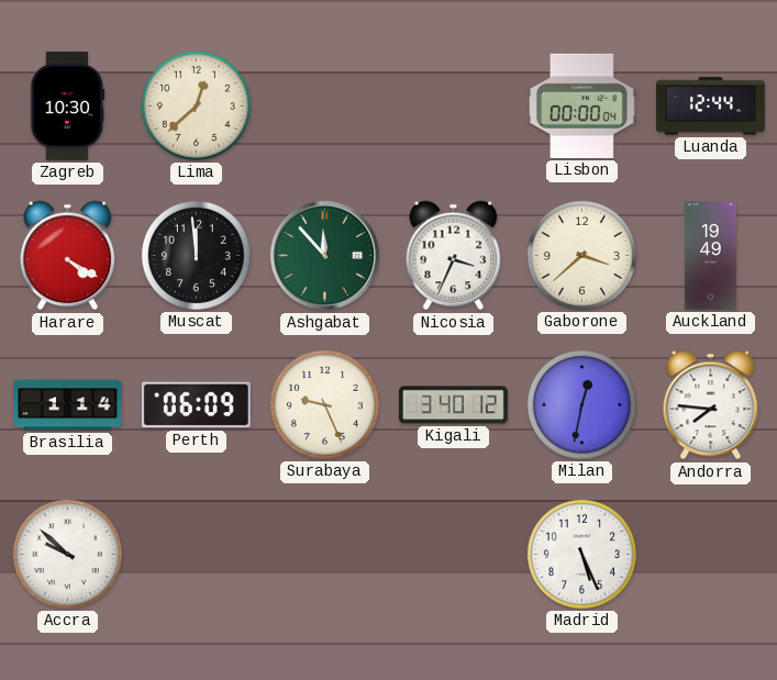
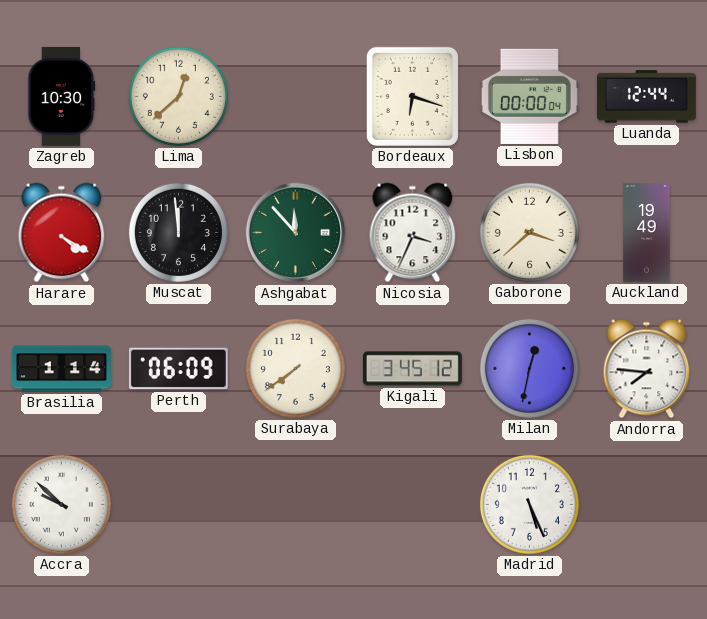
Bordeaux: none -> 6:18 (412, 96)
Surabaya: 9:26 -> 7:39 (295, 368)
Kigali: 3:40 -> 3:45 (412, 369)
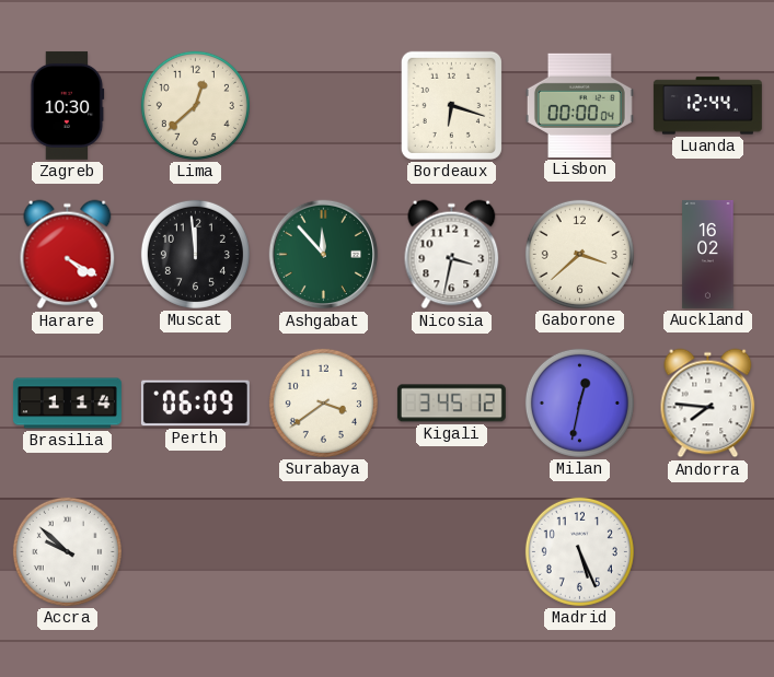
Nicosia: 3:34 -> 3:32 (452, 255)
Auckland: 19:49 -> 16:02 (708, 254)
Surabaya: 7:39 -> 3:39 (323, 402)
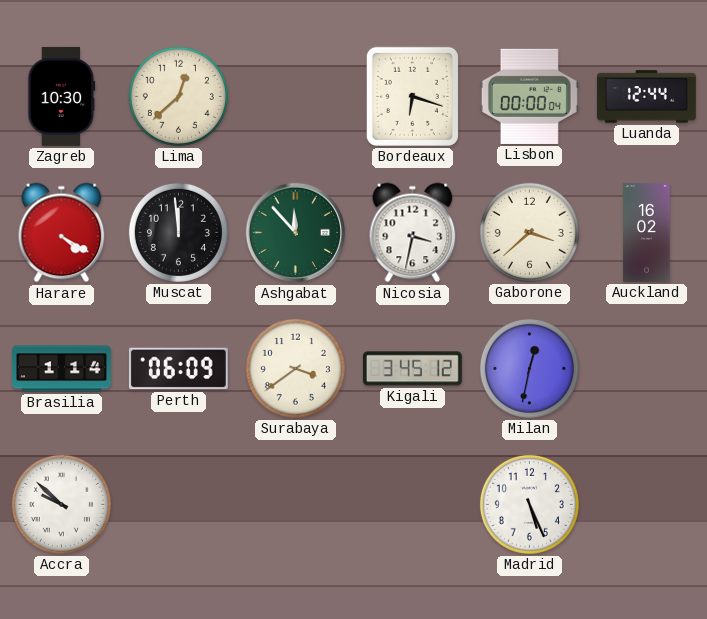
Andorra: 7:46 -> none (708, 404)
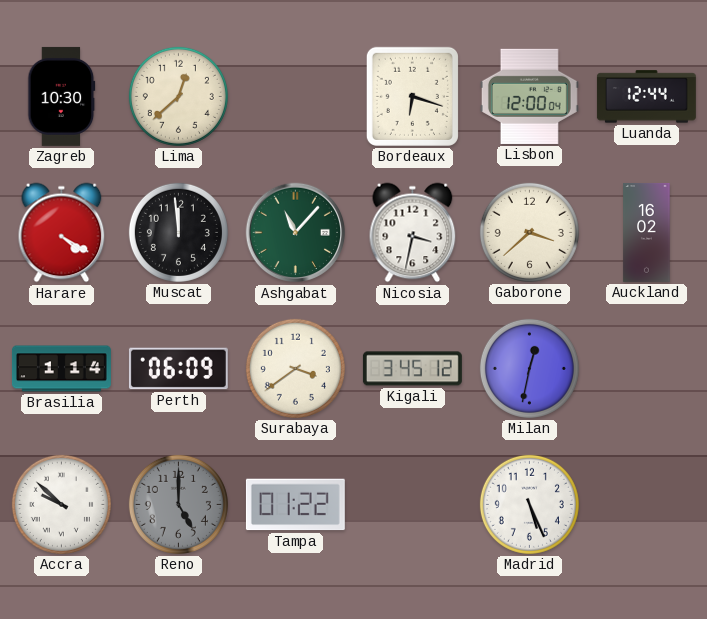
Lisbon: 00:00 -> 12:00 (529, 96)
Ashgabat: 11:53 -> 11:07 (296, 233)
Reno: none -> 5:00 (178, 504)
Tampa: none -> 01:22 (295, 505)
